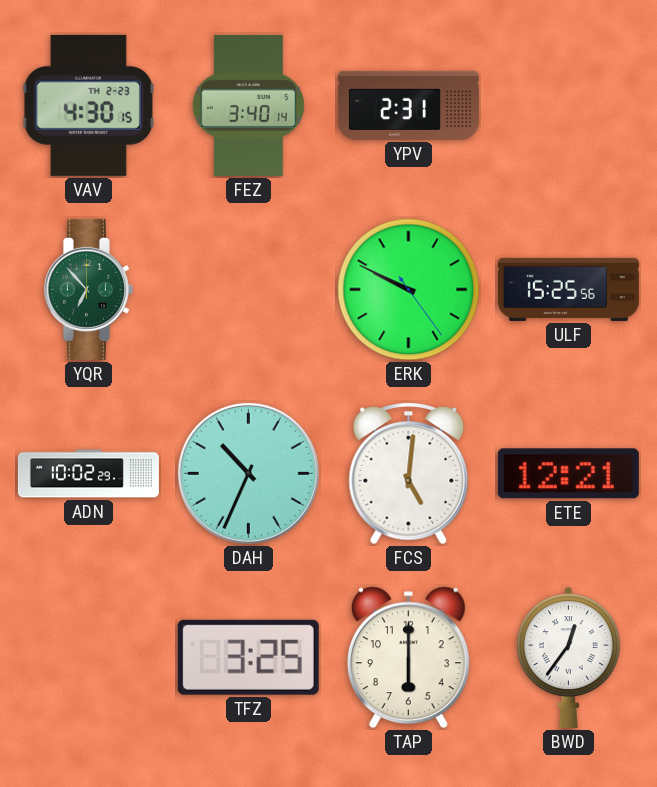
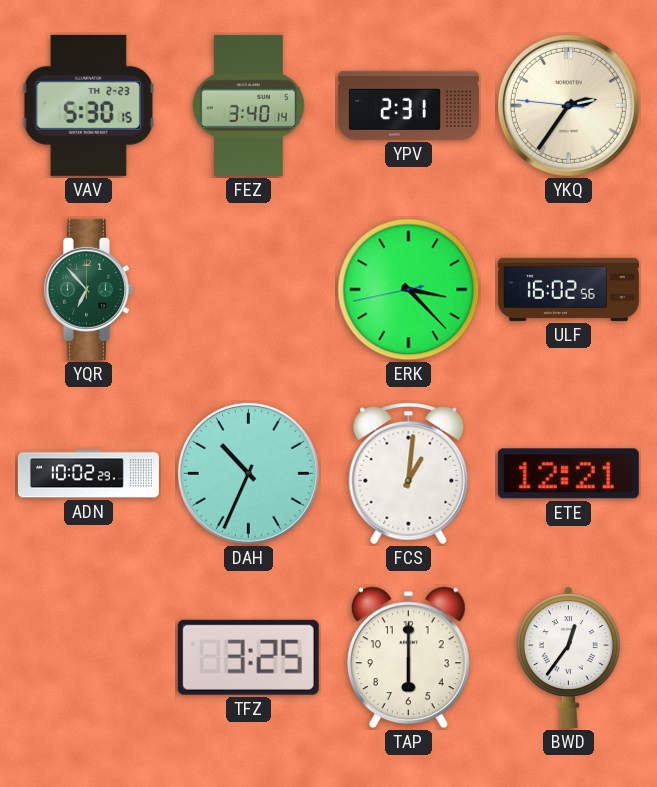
VAV: 4:30 -> 5:30 (88, 105)
YKQ: none -> 2:35 (568, 105)
ERK: 9:49 -> 3:22 (409, 290)
ULF: 15:25 -> 16:02 (568, 289)
FCS: 5:01 -> 1:01 (409, 474)
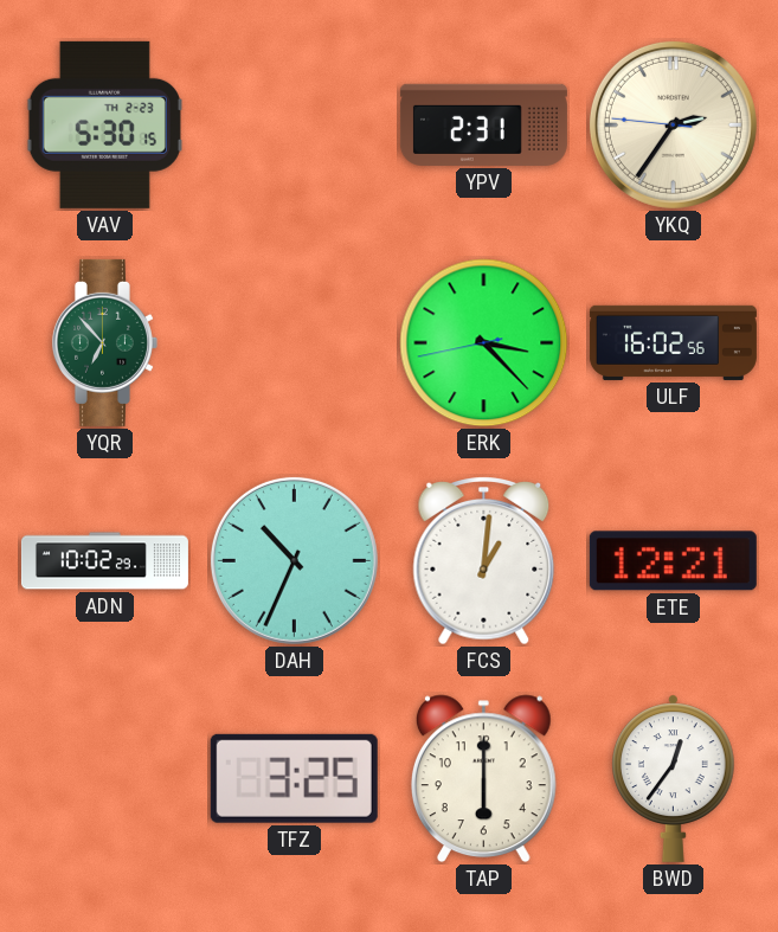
FEZ: 3:40 -> none (248, 105)
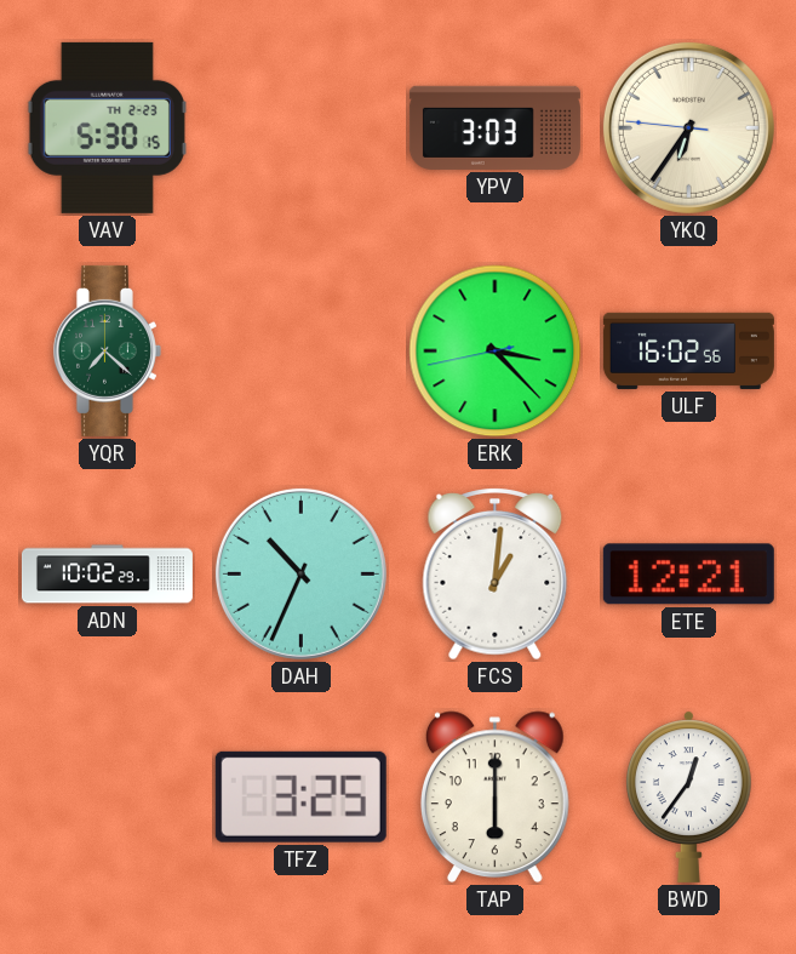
YPV: 2:31 -> 3:03 (494, 127)
YKQ: 2:35 -> 6:35 (688, 127)
YQR: 6:53 -> 7:22 (107, 350)
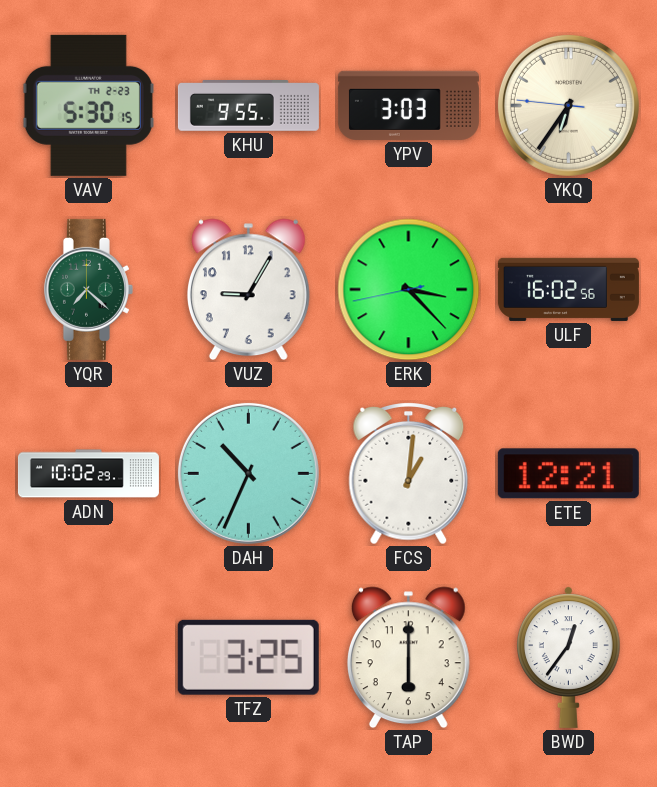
KHU: none -> 9:55 (248, 106)
VUZ: none -> 9:05 (248, 290)
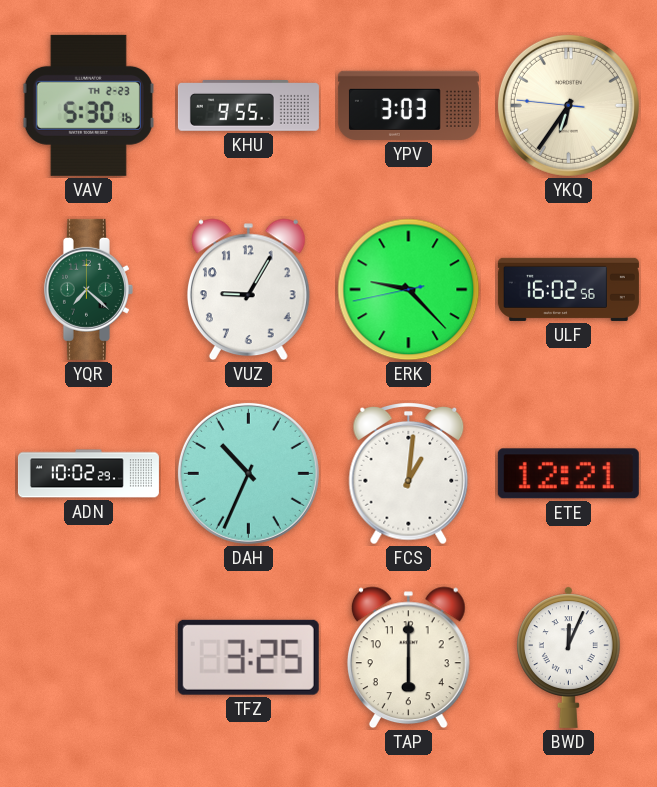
VAV: 5:30:15 -> 5:30:16 (88, 105)
ERK: 3:22 -> 9:22 (409, 290)
BWD: 12:36 -> 12:04 (569, 657)
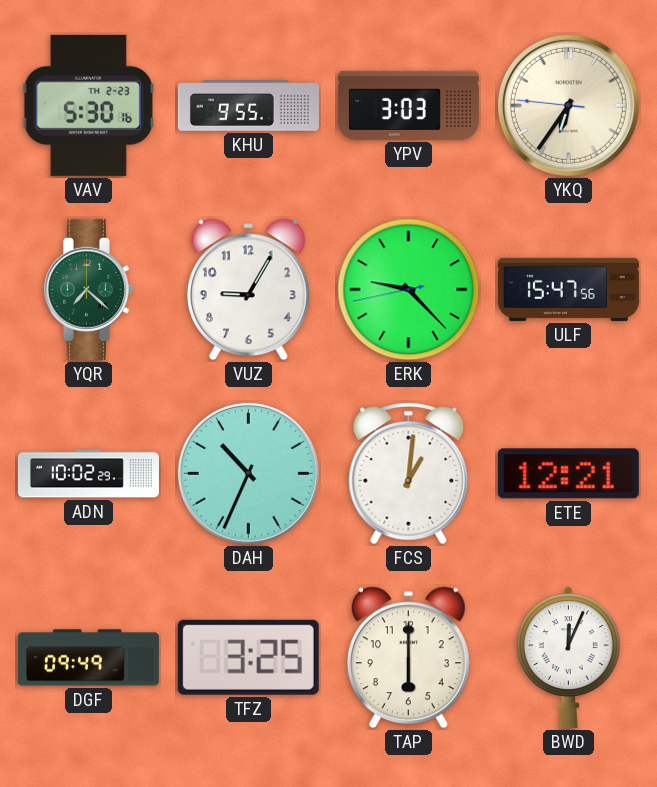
ULF: 16:02 -> 15:47 (568, 289)
DGF: none -> 09:49 (88, 658)
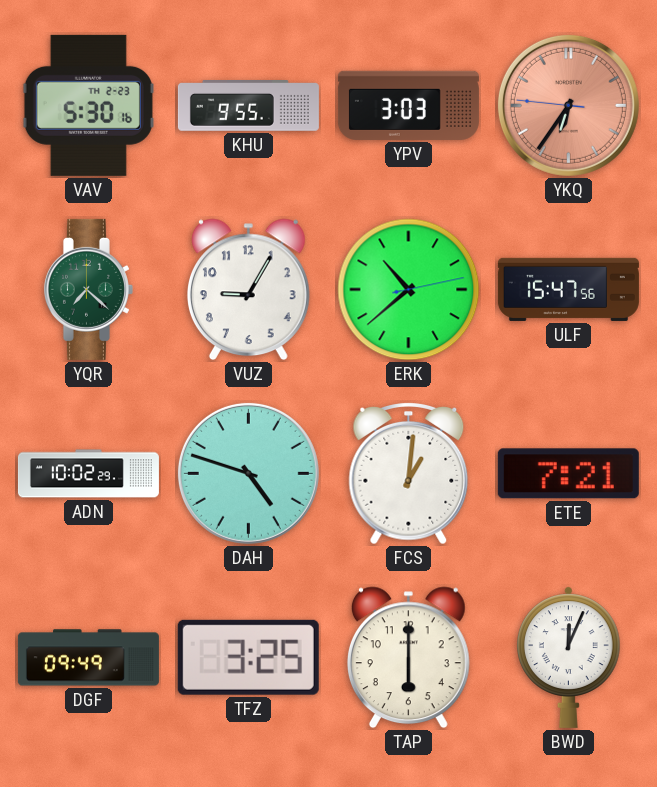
YKQ dial: cream -> salmon (568, 105)
ERK: 9:22 -> 10:38 (409, 290)
DAH: 10:34 -> 4:48 (248, 473)
ETE: 12:21 -> 7:21 (568, 474)
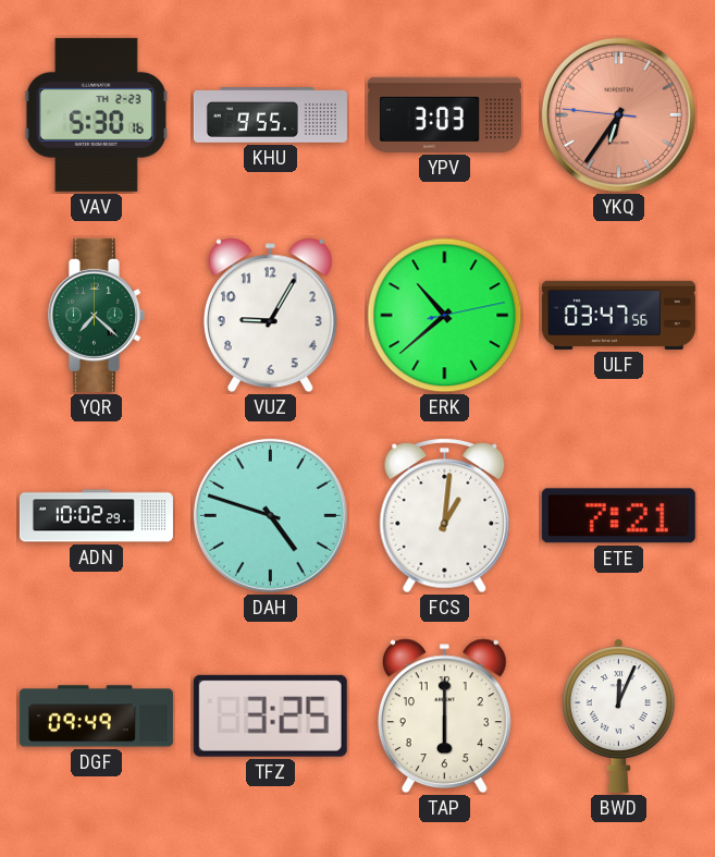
ULF: 15:47 -> 03:47 (618, 315)
